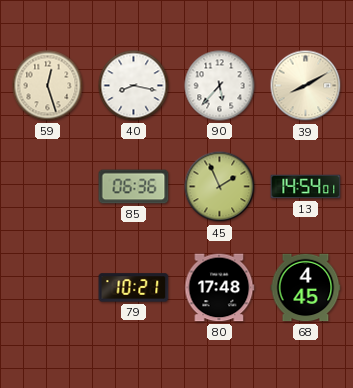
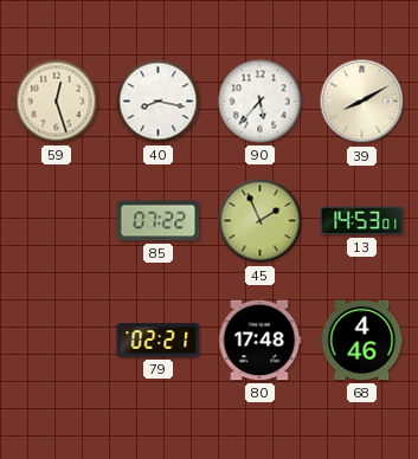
85: 06:36 -> 07:22 (159, 221)
13: 14:54 -> 14:53 (362, 221)
79: 10:21 -> 02:21 (159, 341)
68: 4:45 -> 4:46 (362, 341)
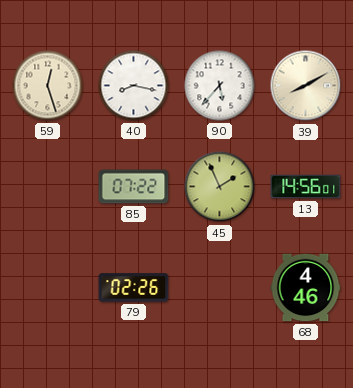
13: 14:53 -> 14:56 (306, 187)
79: 02:21 -> 02:26 (134, 288)
80: 17:48 -> none (259, 341)
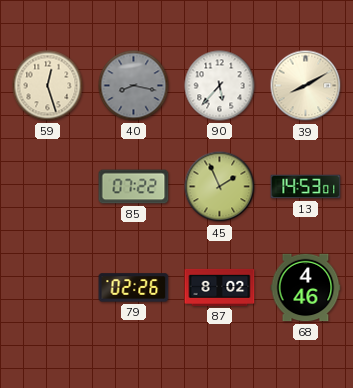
40 dial: white -> grey (134, 86)
13: 14:56 -> 14:53 (306, 187)
87: none -> 8:02 (220, 287)
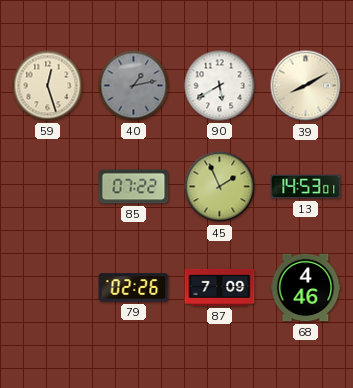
40: 8:17 -> 1:13 (134, 86)
90: 5:37 -> 5:40 (220, 86)
87: 8:02 -> 7:09 (220, 287)
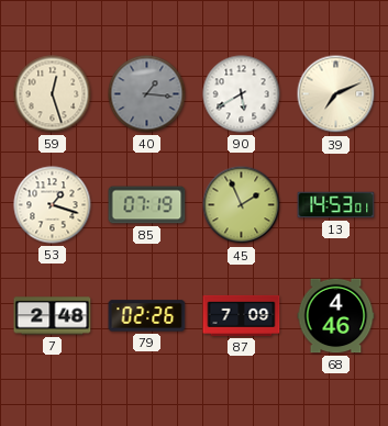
40: 1:13 -> 1:16 (147, 94)
39: 8:10 -> 7:11 (336, 94)
53: none -> 1:18 (53, 205)
85: 07:22 -> 07:19 (147, 205)
7: none -> 2:48 (53, 316)
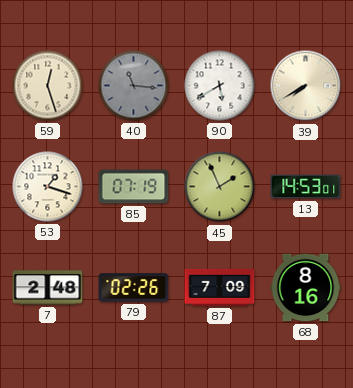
40: 1:16 -> 11:16 (134, 86)
39: 7:11 -> 7:40 (306, 86)
68: 4:46 -> 8:16 (306, 288)
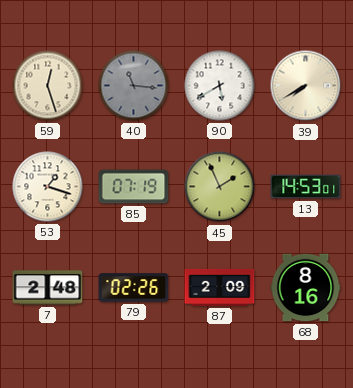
87: 7:09 -> 2:09 (220, 287)
